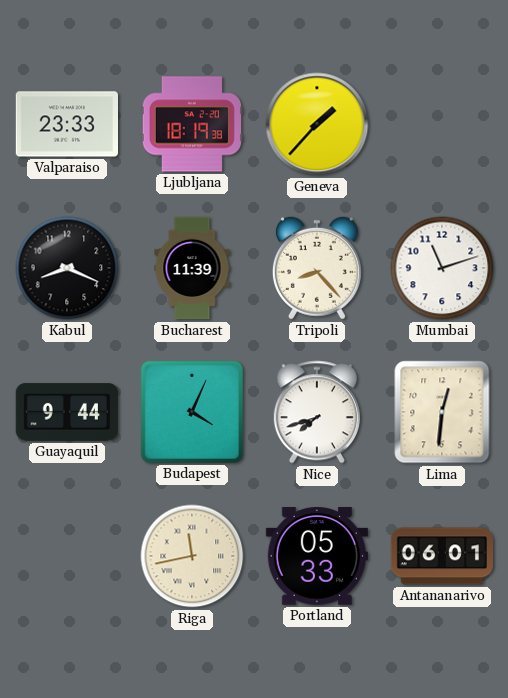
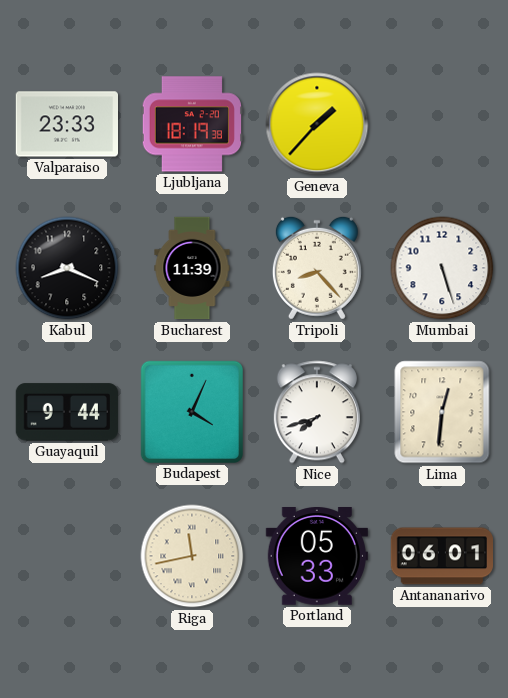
Mumbai: 11:12 -> 5:27 (442, 268)
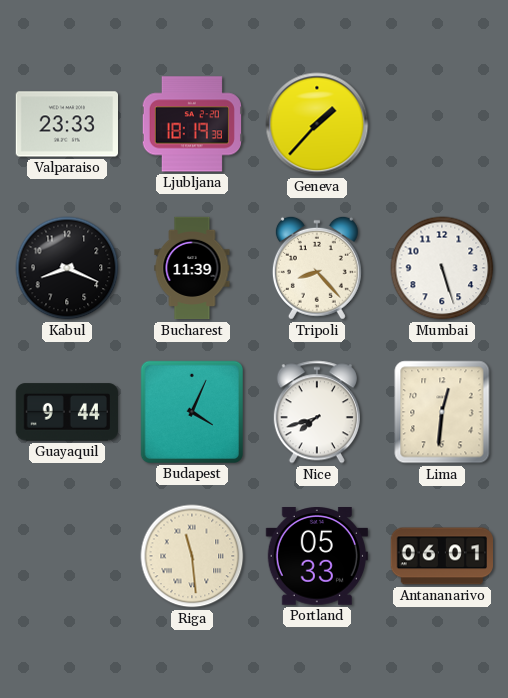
Riga: 11:43 -> 11:29 (192, 556)
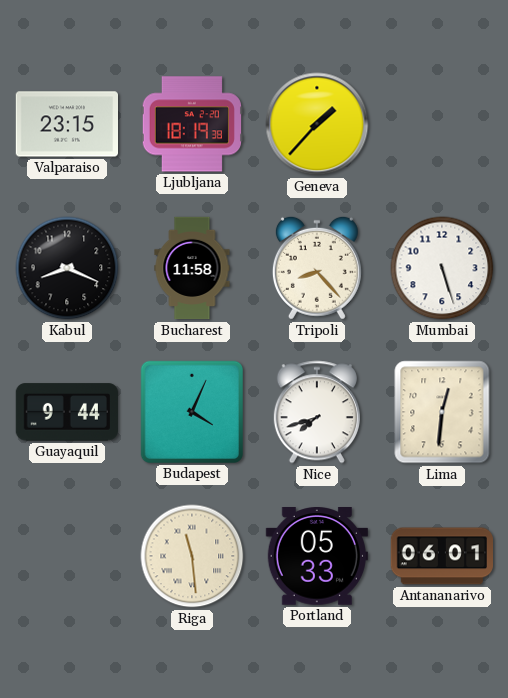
Valparaiso: 23:33 -> 23:15 (66, 124)
Bucharest: 11:39 -> 11:58 (192, 268)
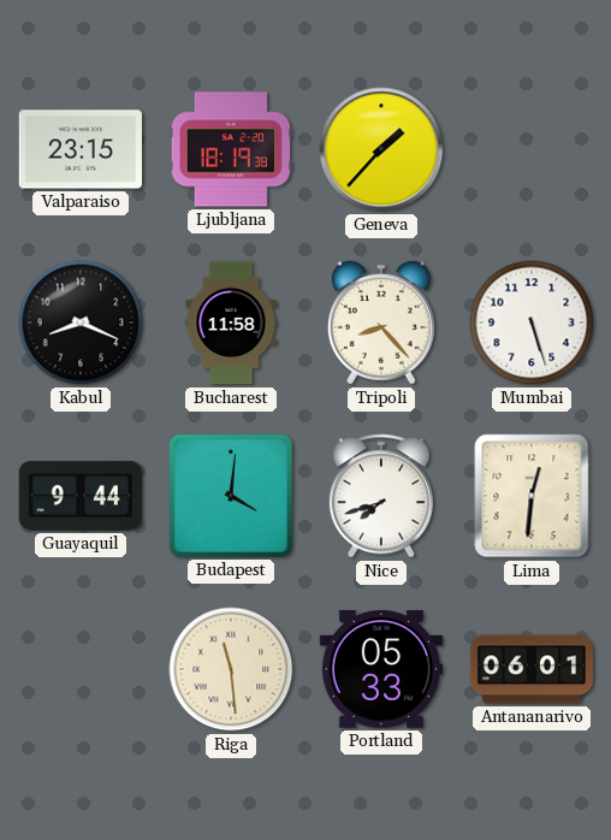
Budapest: 4:04 -> 4:01 (231, 496)
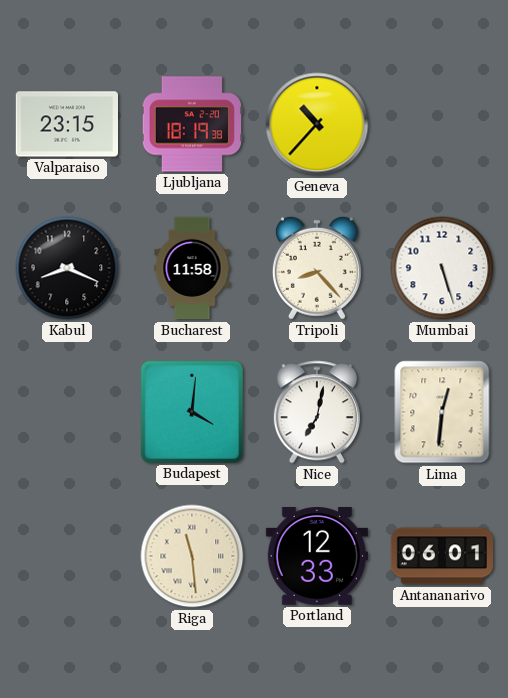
Geneva: 1:37 -> 10:37 (317, 124)
Guayaquil: 9:44 -> none (81, 496)
Nice: 7:42 -> 7:02 (317, 412)
Portland: 05:33 -> 12:33 (317, 557)
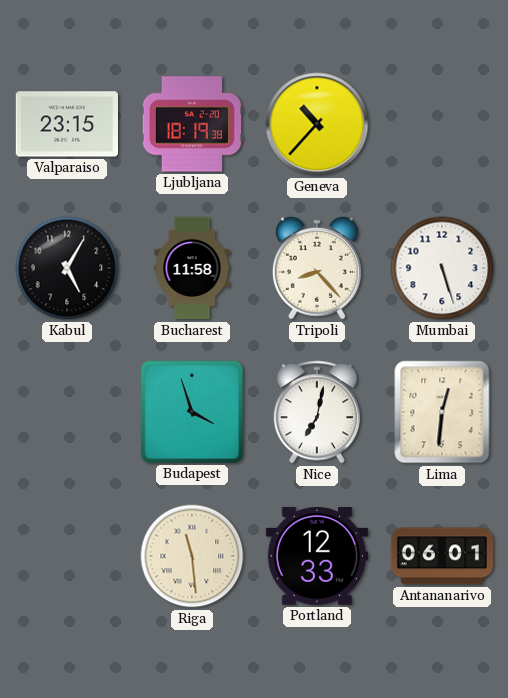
Kabul: 8:19 -> 5:05 (67, 268)
Budapest: 4:01 -> 3:57 (192, 412)
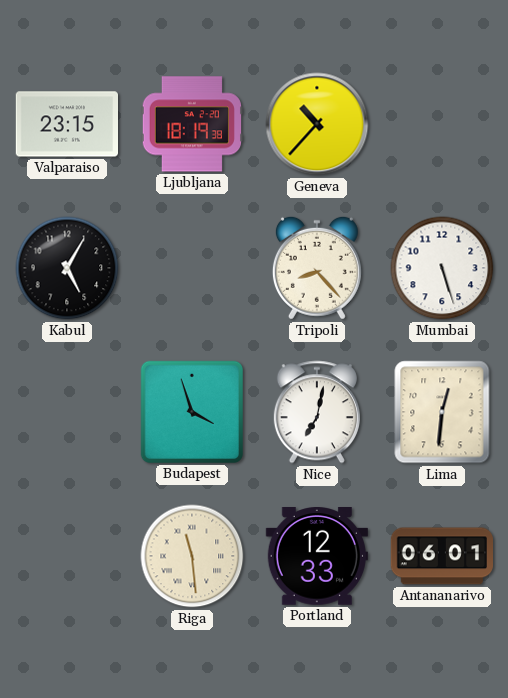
Bucharest: 11:58 -> none (192, 268)
